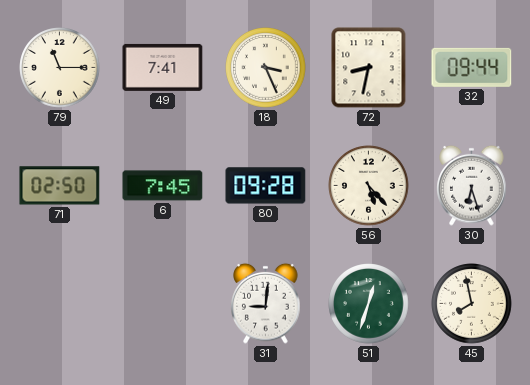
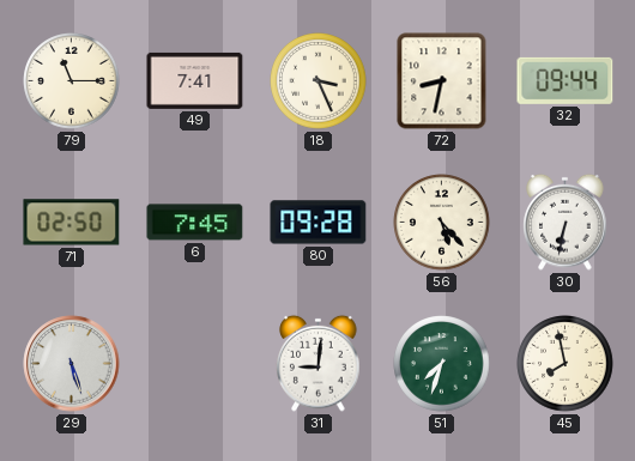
30: 6:27 -> 6:32 (566, 222)
29: none -> 5:27 (72, 364)
51: 12:33 -> 7:33 (442, 364)
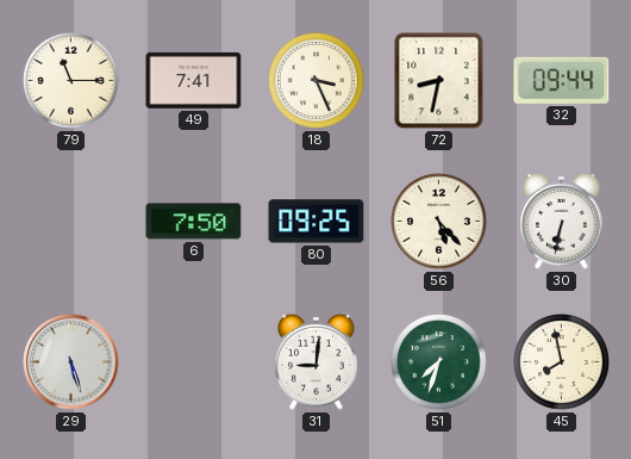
71: 02:50 -> none (72, 223)
6: 7:45 -> 7:50 (194, 222)
80: 09:28 -> 09:25 (317, 222)
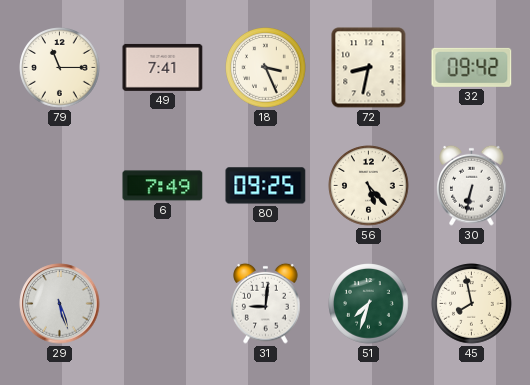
32: 09:44 -> 09:42 (472, 67)
6: 7:50 -> 7:49 (163, 186)
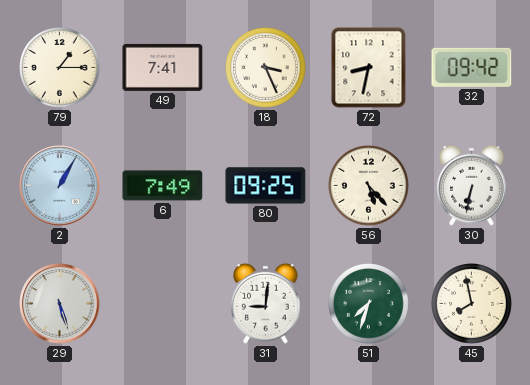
79: 11:15 -> 1:15 (60, 68)
2: none -> 1:05 (60, 186)
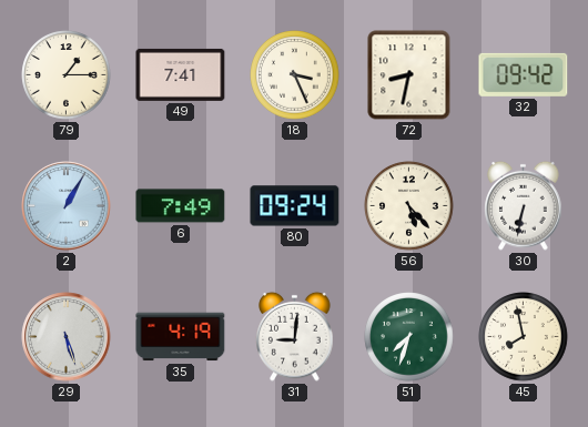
80: 09:25 -> 09:24 (295, 206)
35: none -> 4:19 (181, 337)
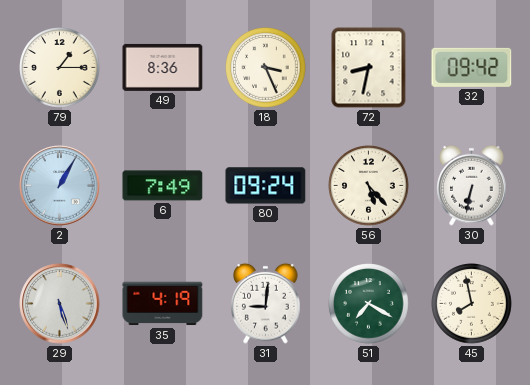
49: 7:41 -> 8:36 (163, 67)
51: 7:33 -> 7:20 (369, 304)
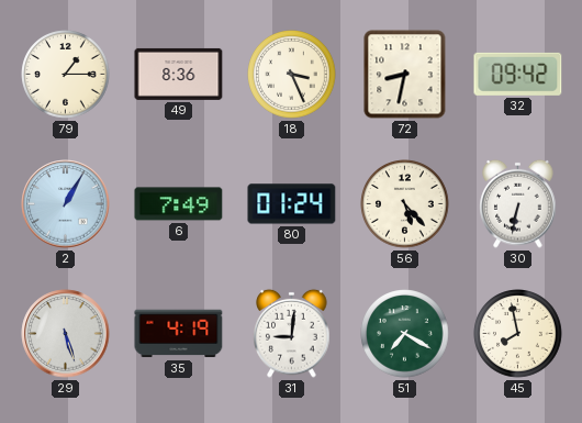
80: 09:24 -> 01:24 (292, 204)
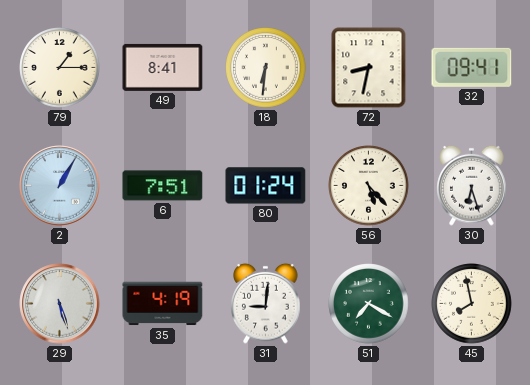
49: 8:36 -> 8:41 (163, 67)
18: 3:26 -> 6:31 (266, 68)
32: 09:42 -> 09:41 (472, 67)
6: 7:49 -> 7:51 (163, 186)
30: 6:32 -> 6:27 (472, 185)
